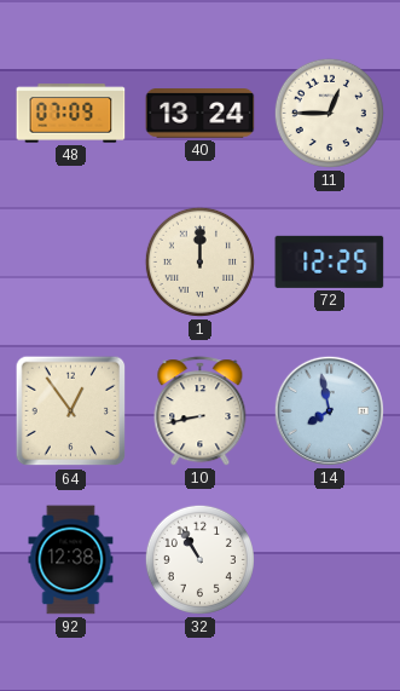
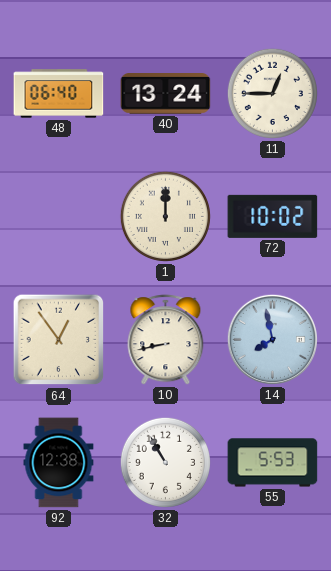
48: 07:09 -> 06:40 (59, 94)
72: 12:25 -> 10:02 (273, 216)
55: none -> 5:53 (273, 463)
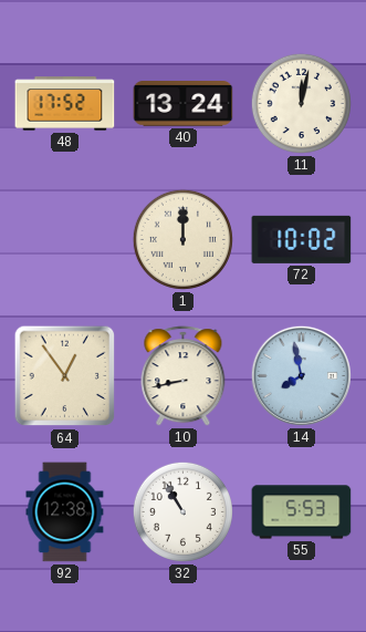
48: 06:40 -> 17:52 (65, 104)
11: 12:45 -> 12:02 (301, 103)
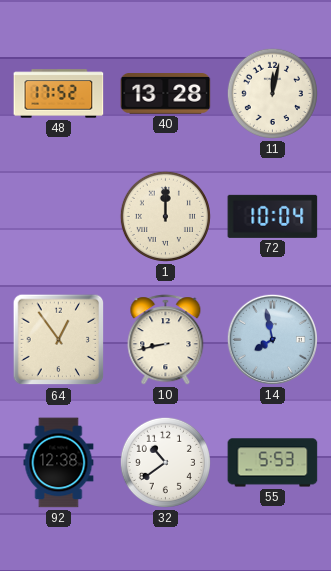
40: 13:24 -> 13:28 (166, 94)
72: 10:02 -> 10:04 (273, 216)
32: 10:55 -> 10:39 (165, 462)
